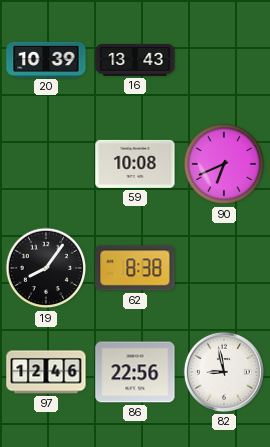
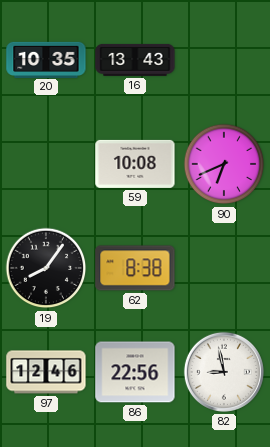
20: 10:39 -> 10:35 (46, 59)
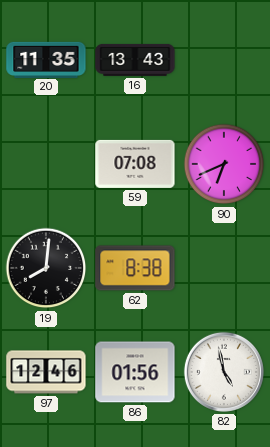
20: 10:35 -> 11:35 (46, 59)
59: 10:08 -> 07:08 (135, 164)
19: 8:06 -> 8:01 (46, 268)
86: 22:56 -> 01:56 (135, 372)
82: 8:58 -> 4:58 (224, 372)
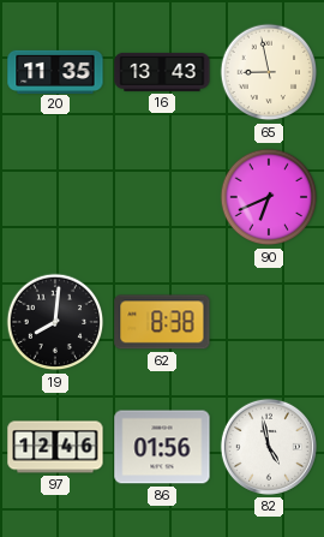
65: none -> 8:58 (269, 72)
59: 07:08 -> none (135, 164)
